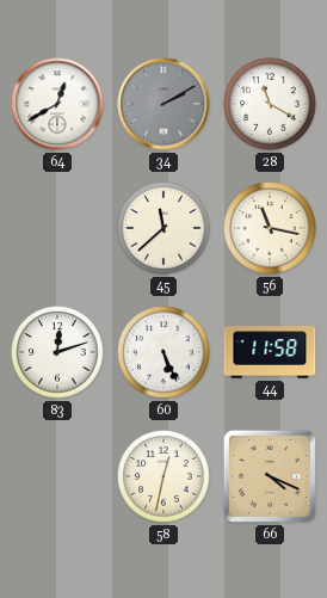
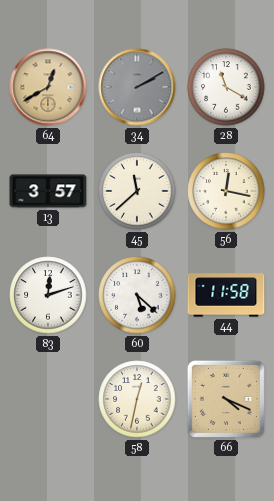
64 dial: white -> champagne (48, 87)
13: none -> 3:57 (48, 191)
56: 11:17 -> 12:17 (226, 191)
60: 5:26 -> 5:22 (137, 295)
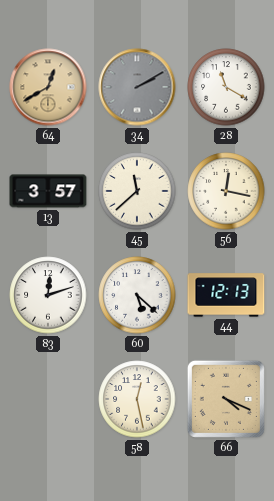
44: 11:58 -> 12:13 (226, 295)
58: 12:32 -> 12:28 (137, 399)
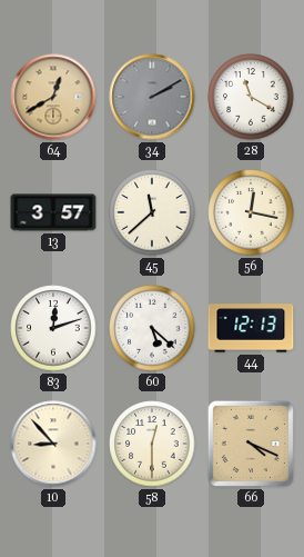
10: none -> 8:53 (53, 444)
58: 12:28 -> 12:30 (152, 444)
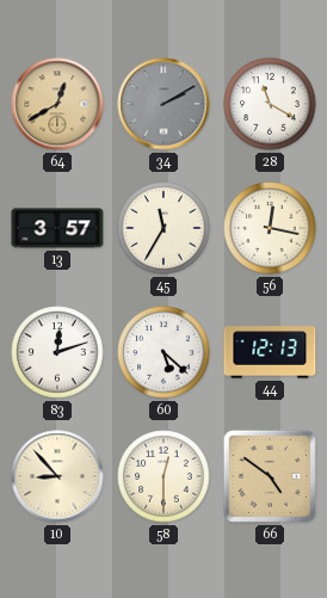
45: 11:38 -> 11:35 (163, 228)
66: 4:19 -> 4:51 (270, 476)
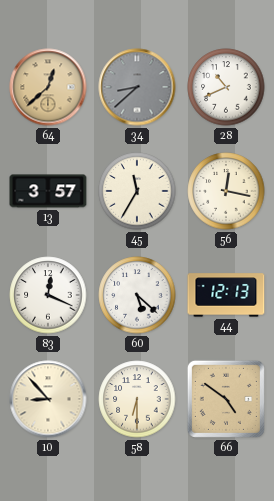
64: 12:40 -> 12:38 (48, 87)
34: 2:10 -> 8:38 (137, 87)
28: 11:20 -> 10:41 (226, 87)
83: 12:12 -> 12:19 (48, 295)
58: 12:30 -> 6:30 (137, 399)
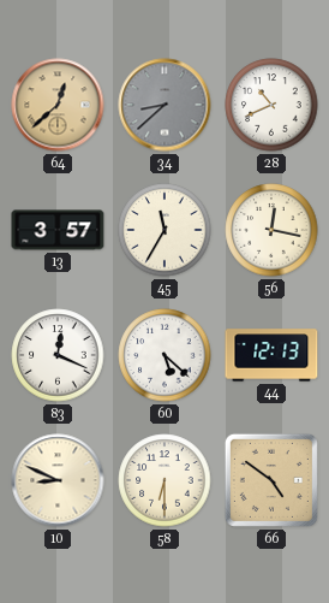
10: 8:53 -> 8:49 (58, 480)
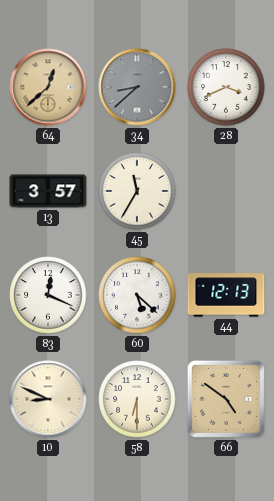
28: 10:41 -> 3:41 (226, 87)
56: 12:17 -> none (271, 230)
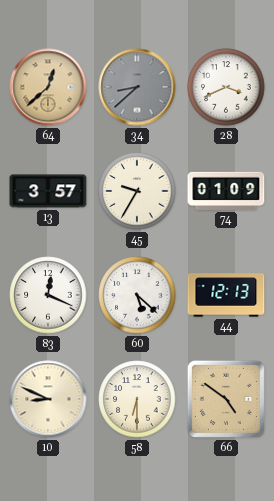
45: 11:35 -> 9:35 (137, 191)
74: none -> 01:09 (226, 191)
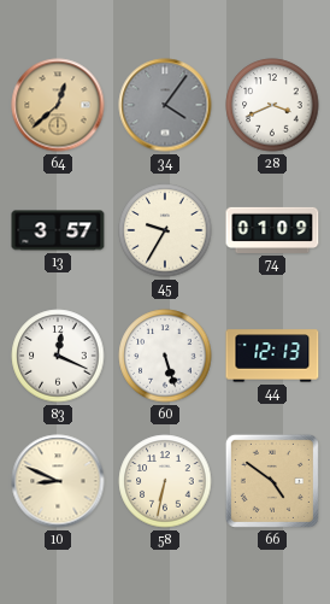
34: 8:38 -> 4:06 (165, 105)
60: 5:22 -> 5:27 (165, 356)
58: 6:30 -> 6:32 (165, 481)
